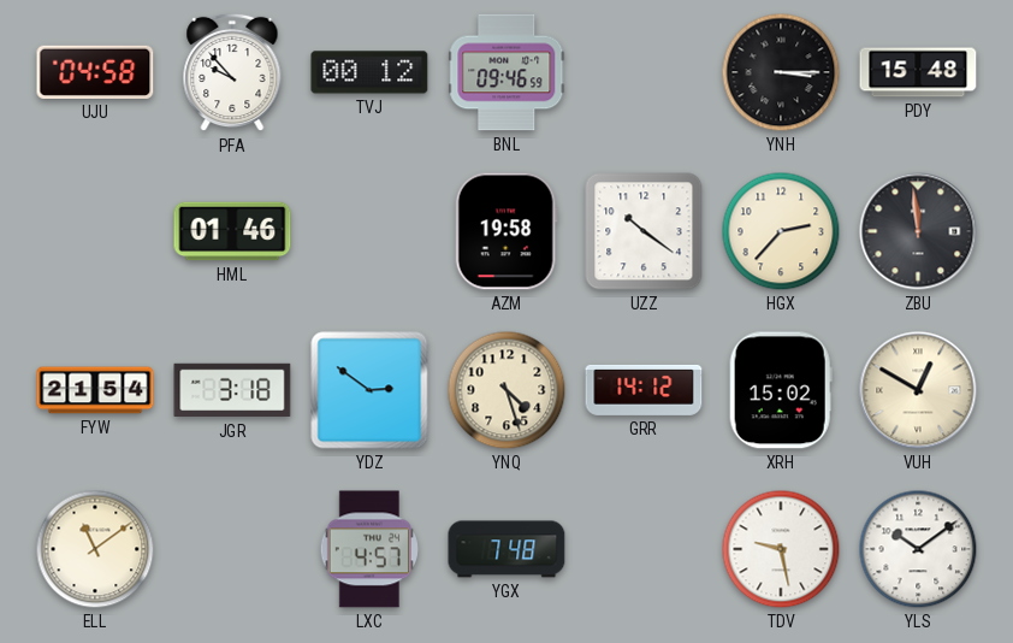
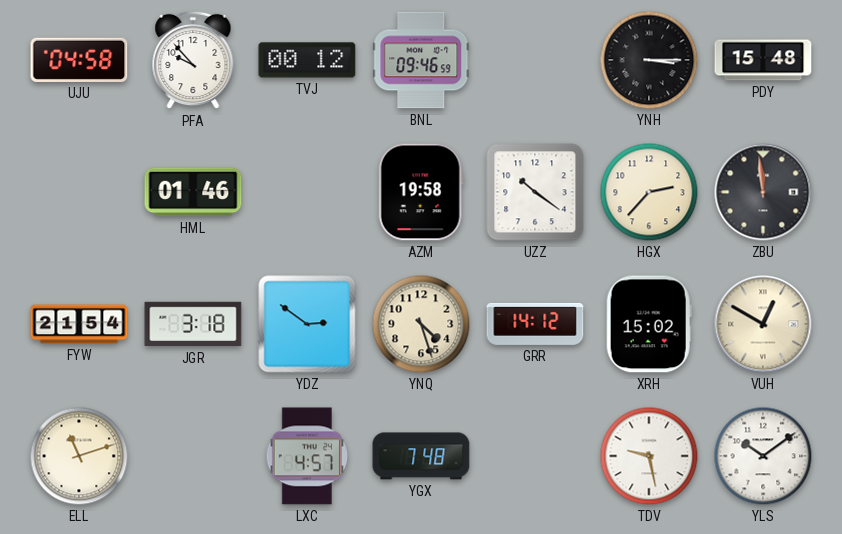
ELL: 11:09 -> 11:12 (79, 456)
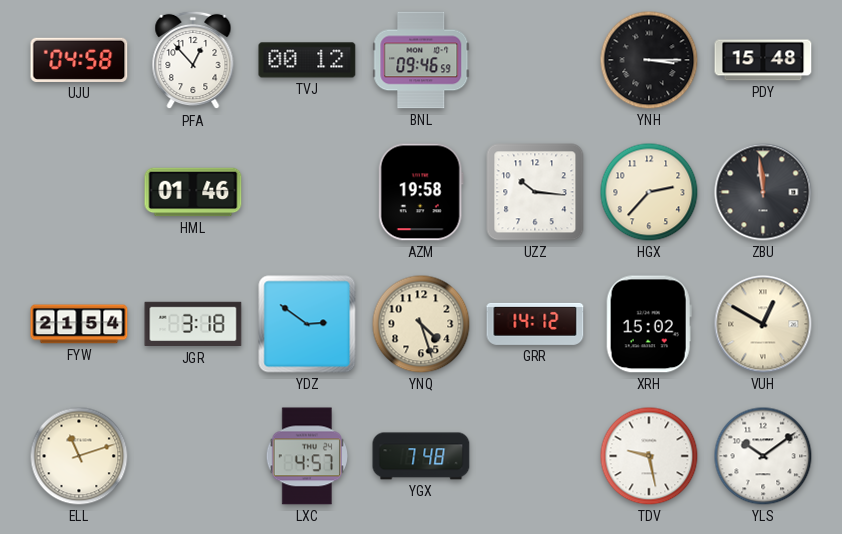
PFA: 9:53 -> 12:53 (193, 60)
UZZ: 10:21 -> 10:16 (535, 192)
